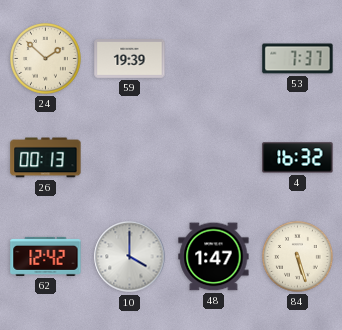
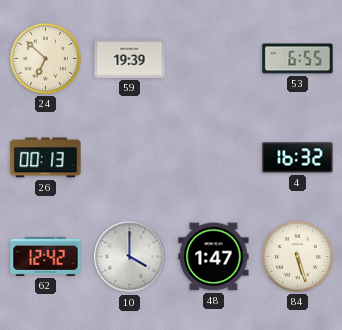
24: 1:52 -> 6:52 (46, 59)
53: 7:37 -> 6:55 (298, 59)
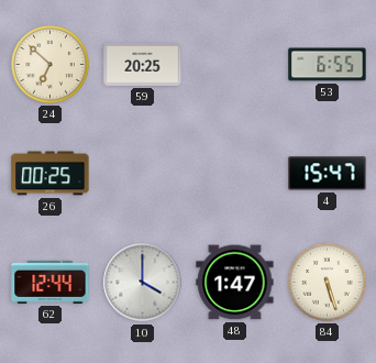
59: 19:39 -> 20:25 (143, 65)
26: 00:13 -> 00:25 (51, 174)
4: 16:32 -> 15:47 (328, 174)
62: 12:42 -> 12:44 (51, 282)
